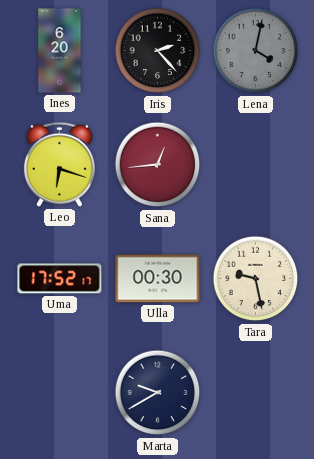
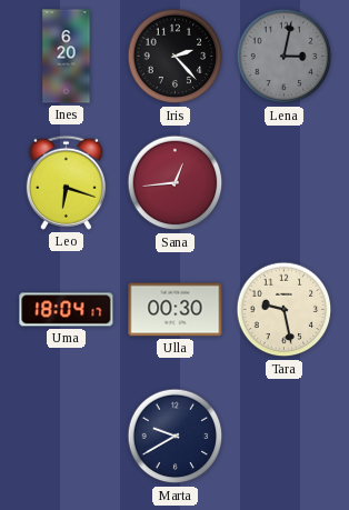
Lena: 4:02 -> 3:02 (285, 57)
Uma: 17:52 -> 18:04 (67, 310)
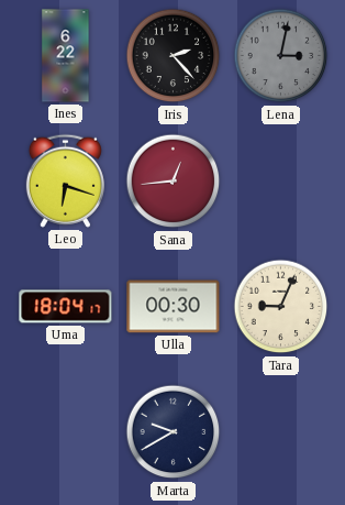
Ines: 6:20 -> 6:22 (66, 56)
Tara: 9:28 -> 9:04 (281, 307)
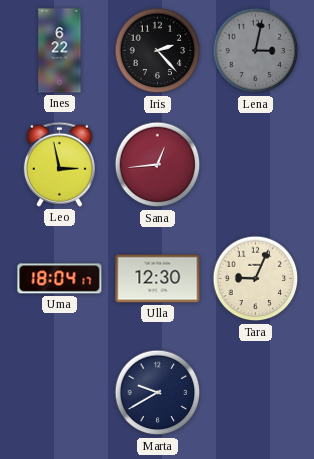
Leo: 6:18 -> 2:58 (59, 164)
Ulla: 00:30 -> 12:30 (158, 279)
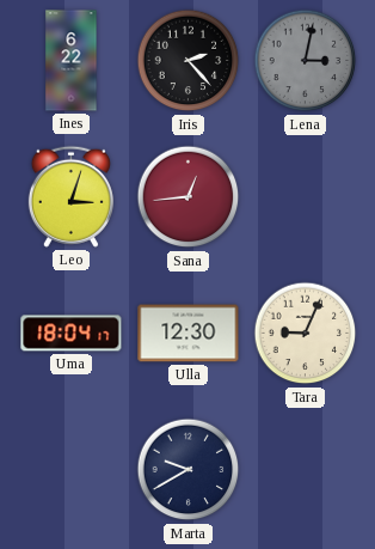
Leo: 2:58 -> 3:03 (70, 196)
